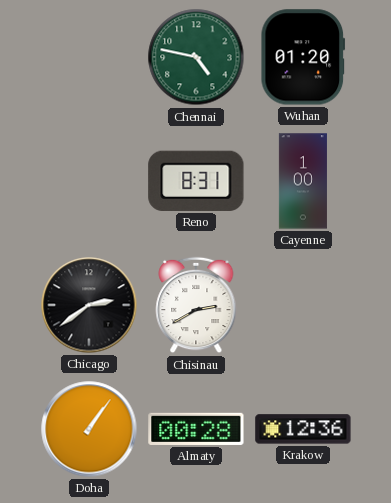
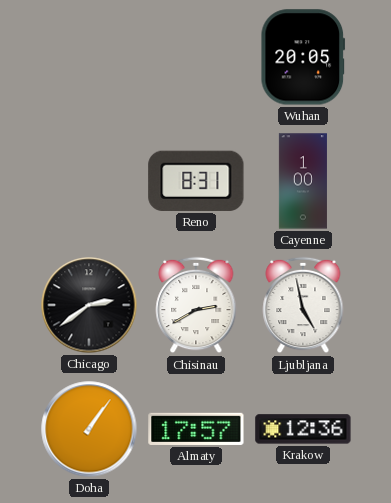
Chennai: 4:47 -> none (196, 57)
Wuhan: 01:20 -> 20:05 (303, 57)
Ljubljana: none -> 4:58 (303, 305)
Almaty: 00:28 -> 17:57 (196, 429)
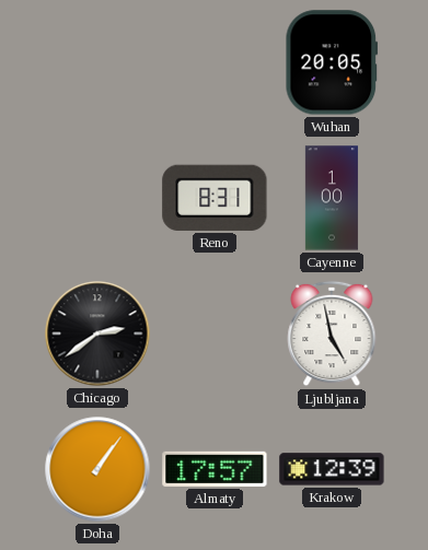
Chisinau: 2:40 -> none (196, 305)
Krakow: 12:36 -> 12:39 (332, 469)
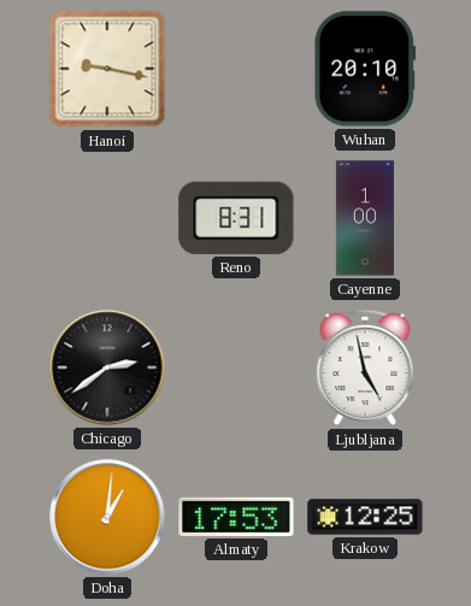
Hanoi: none -> 9:17 (107, 69)
Wuhan: 20:05 -> 20:10 (365, 69)
Doha: 1:06 -> 1:01 (107, 517)
Almaty: 17:57 -> 17:53 (236, 517)
Krakow: 12:39 -> 12:25 (365, 517)
